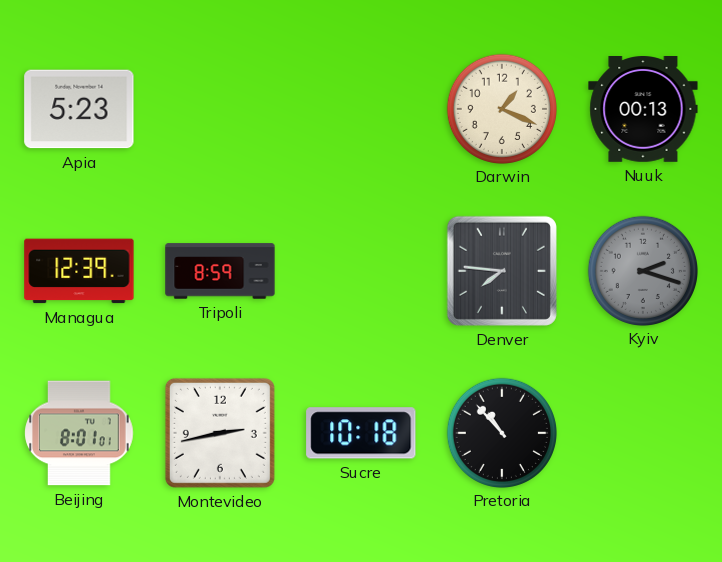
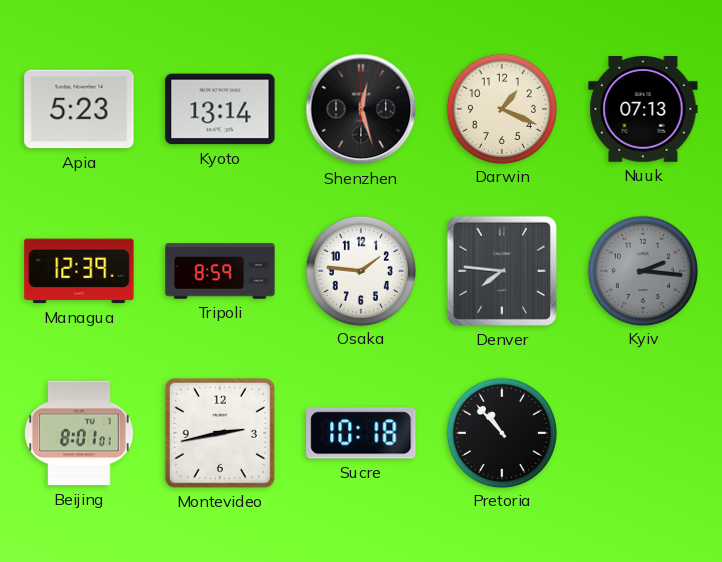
Kyoto: none -> 13:14 (220, 109)
Shenzhen: none -> 12:27 (361, 109)
Nuuk: 00:13 -> 07:13 (643, 110)
Osaka: none -> 1:46 (360, 270)
Kyiv: 2:18 -> 2:16 (642, 270)
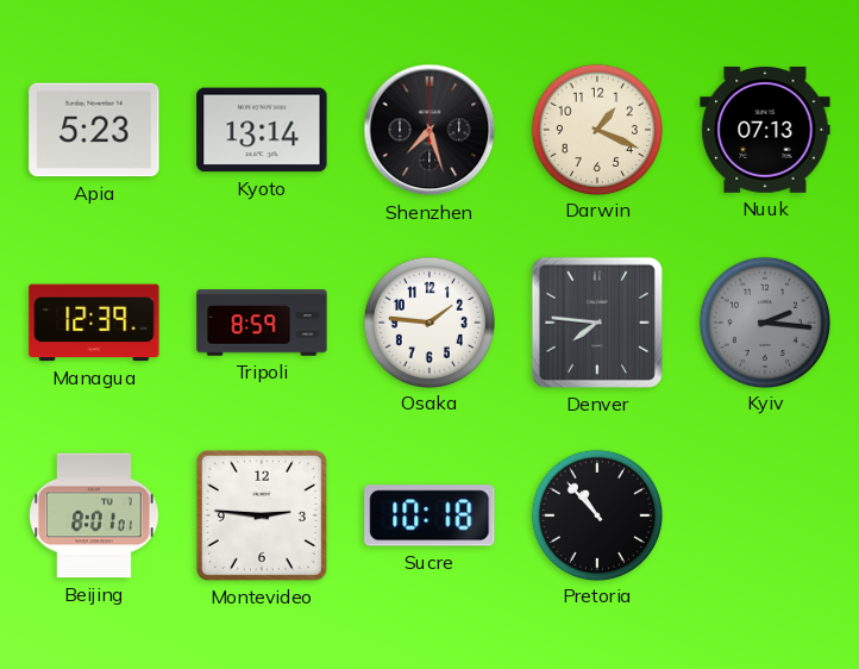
Shenzhen: 12:27 -> 7:27 (429, 130)
Montevideo: 2:43 -> 2:46 (262, 515)
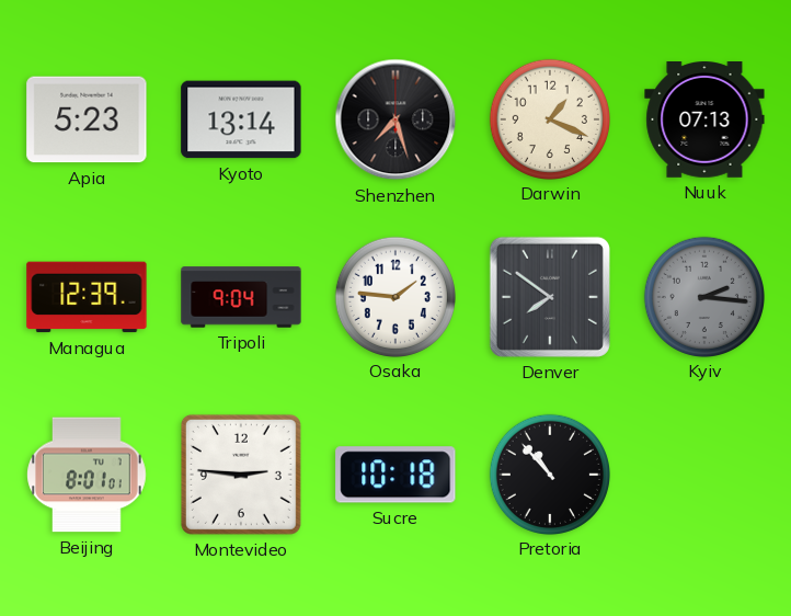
Tripoli: 8:59 -> 9:04 (241, 297)
Denver: 7:46 -> 7:51 (550, 297)
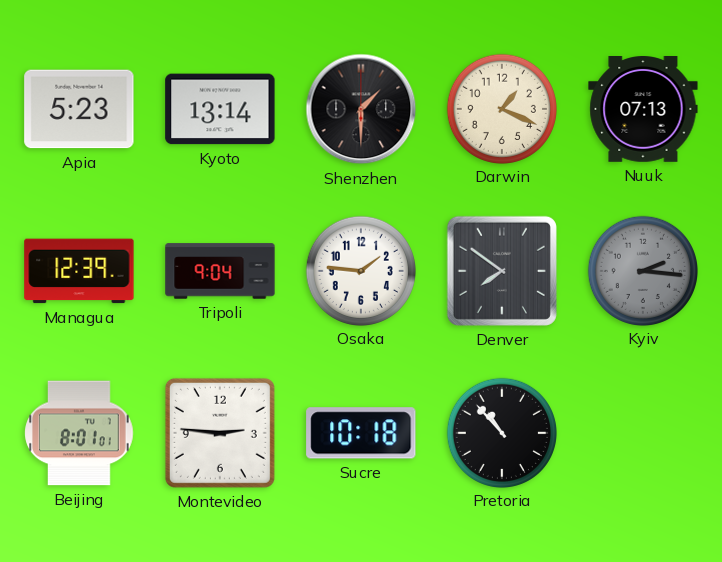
Shenzhen: 7:27 -> 1:30 (361, 109)
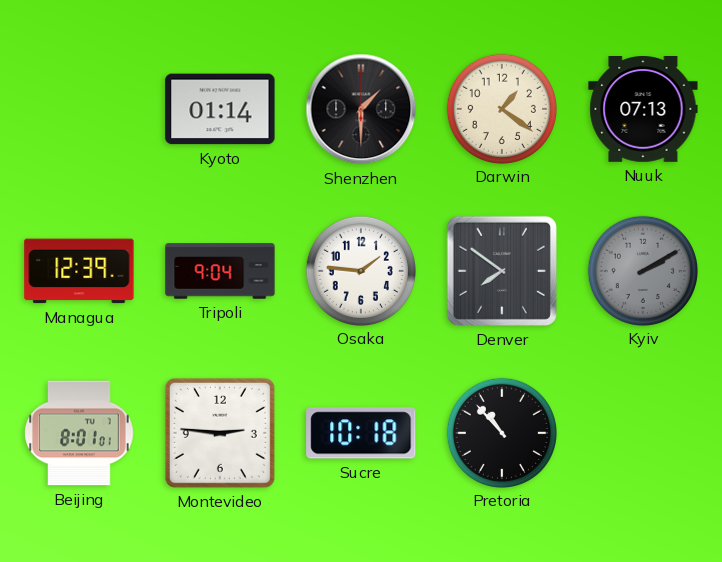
Apia: 5:23 -> none (79, 109)
Kyoto: 13:14 -> 01:14 (220, 109)
Darwin: 1:19 -> 1:21 (501, 108)
Kyiv: 2:16 -> 2:10 (642, 270)
